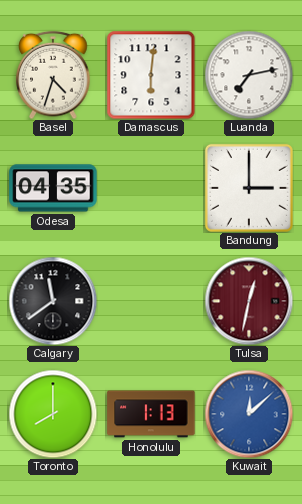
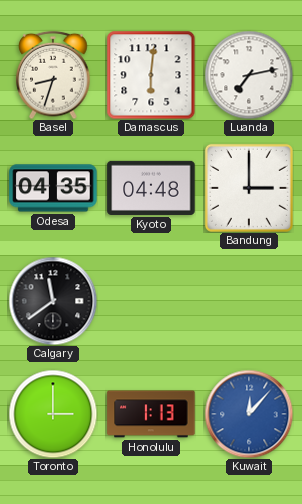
Basel: 4:33 -> 8:33 (53, 75)
Kyoto: none -> 04:48 (151, 188)
Tulsa: 12:32 -> none (249, 301)
Toronto: 8:00 -> 3:00 (53, 414)
Kuwait: 12:08 -> 12:07 (249, 414)
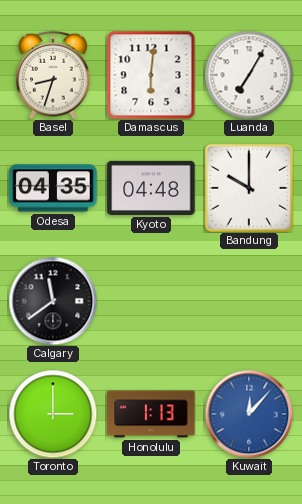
Luanda: 7:13 -> 7:05 (249, 75)
Bandung: 3:00 -> 10:00 (249, 188)
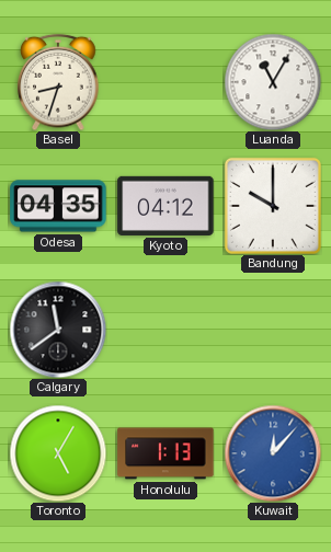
Damascus: 6:01 -> none (151, 75)
Luanda: 7:05 -> 11:05 (273, 82)
Kyoto: 04:48 -> 04:12 (165, 206)
Toronto: 3:00 -> 5:05 (58, 453)
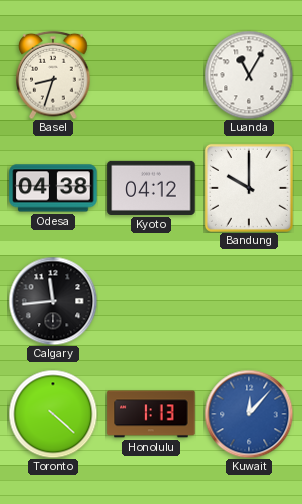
Odesa: 04:35 -> 04:38 (53, 188)
Calgary: 11:39 -> 11:44 (53, 301)
Toronto: 5:05 -> 4:22 (53, 414)
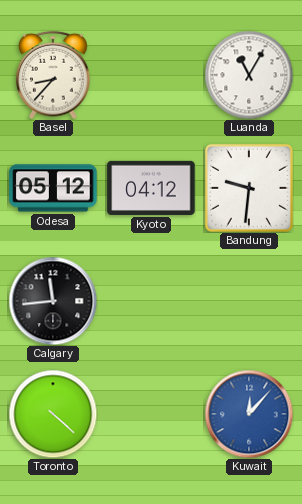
Basel: 8:33 -> 8:37 (53, 75)
Odesa: 04:38 -> 05:12 (53, 188)
Bandung: 10:00 -> 9:31 (249, 188)
Honolulu: 1:13 -> none (151, 414)
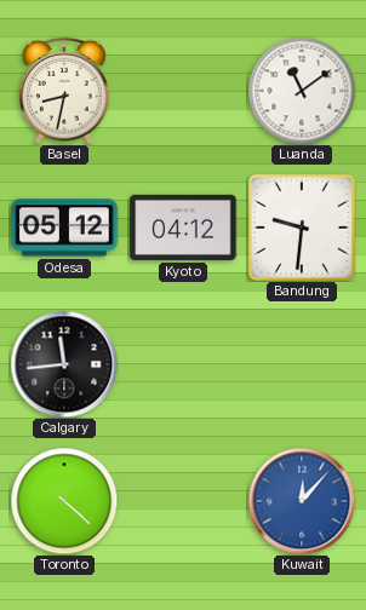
Basel: 8:37 -> 8:32 (64, 91)
Luanda: 11:05 -> 11:09 (302, 91)
